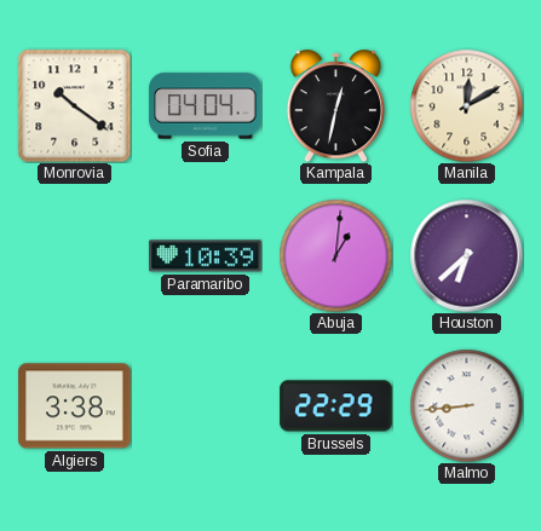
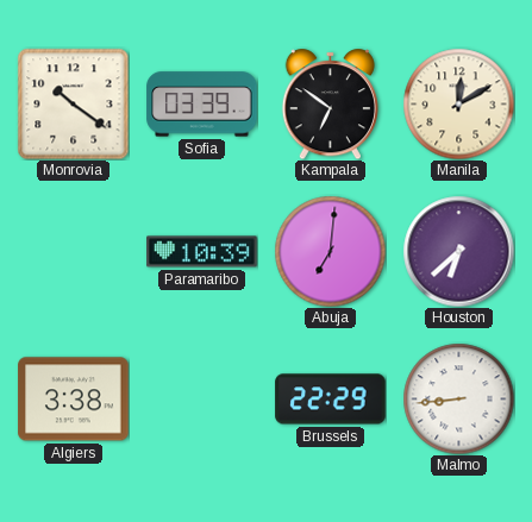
Sofia: 04:04 -> 03:39 (202, 105)
Kampala: 12:32 -> 6:51 (330, 103)
Abuja: 1:01 -> 7:01 (330, 251)
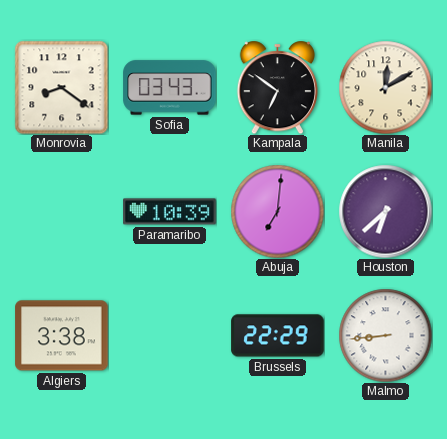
Monrovia: 10:21 -> 8:21 (61, 87)
Sofia: 03:39 -> 03:43 (170, 88)
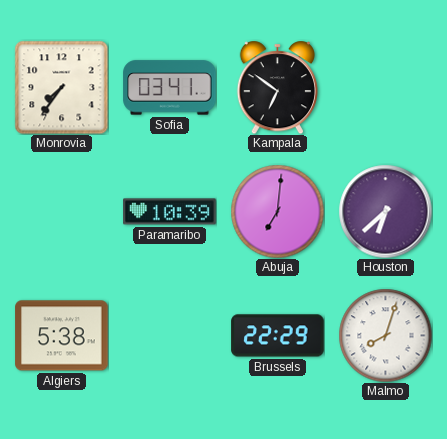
Monrovia: 8:21 -> 7:36 (61, 87)
Sofia: 03:43 -> 03:41 (170, 88)
Manila: 12:10 -> none (385, 87)
Algiers: 3:38 -> 5:38 (62, 336)
Malmo: 8:44 -> 8:03 (385, 335)
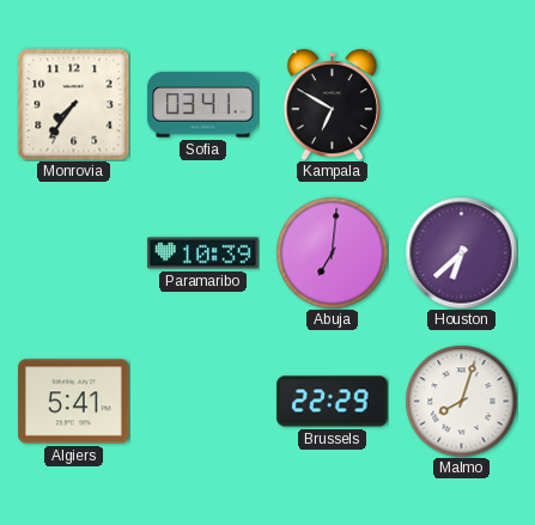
Kampala: 6:51 -> 6:50 (332, 104)
Algiers: 5:38 -> 5:41 (74, 402)
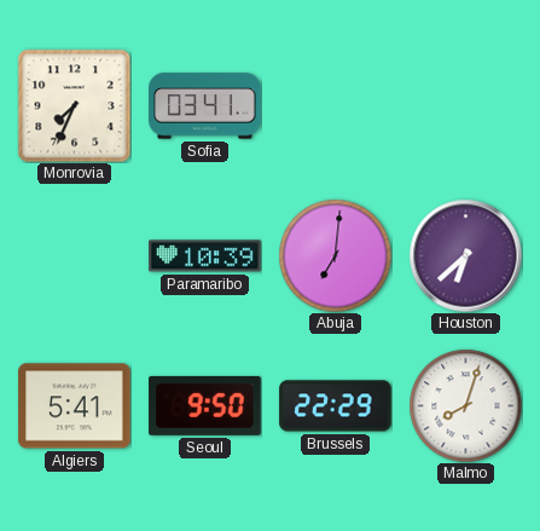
Monrovia: 7:36 -> 7:34 (74, 105)
Kampala: 6:50 -> none (332, 104)
Seoul: none -> 9:50 (205, 405)
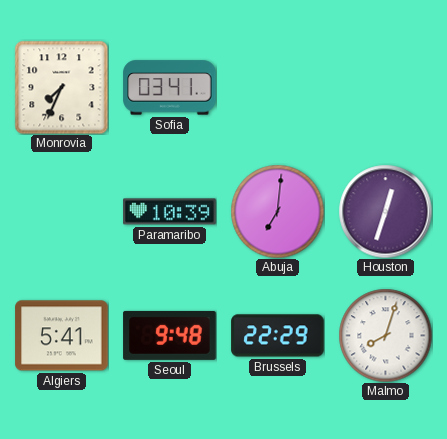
Houston: 6:38 -> 12:33 (385, 211)
Seoul: 9:50 -> 9:48 (170, 335)
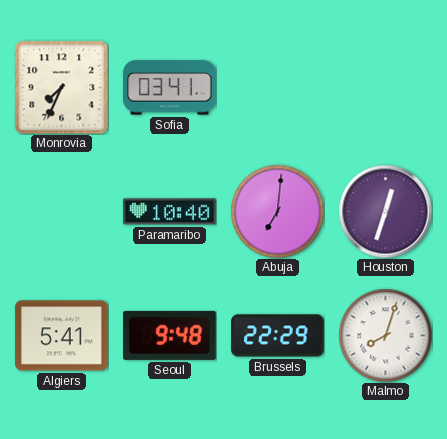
Paramaribo: 10:39 -> 10:40 (170, 212)
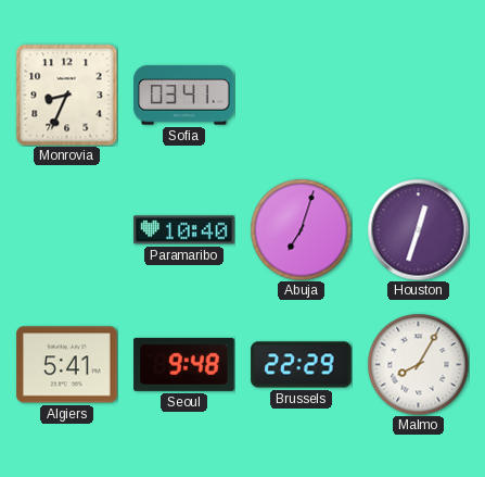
Monrovia: 7:34 -> 8:34 (66, 95)
Abuja: 7:01 -> 7:03 (301, 229)
Malmo: 8:03 -> 8:05 (418, 364)
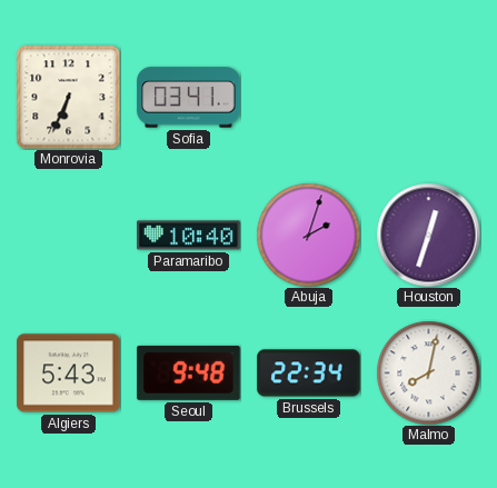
Monrovia: 8:34 -> 6:34 (68, 97)
Abuja: 7:03 -> 2:03 (308, 235)
Algiers: 5:41 -> 5:43 (69, 374)
Brussels: 22:29 -> 22:34 (309, 374)
Malmo: 8:05 -> 8:02 (428, 372)
